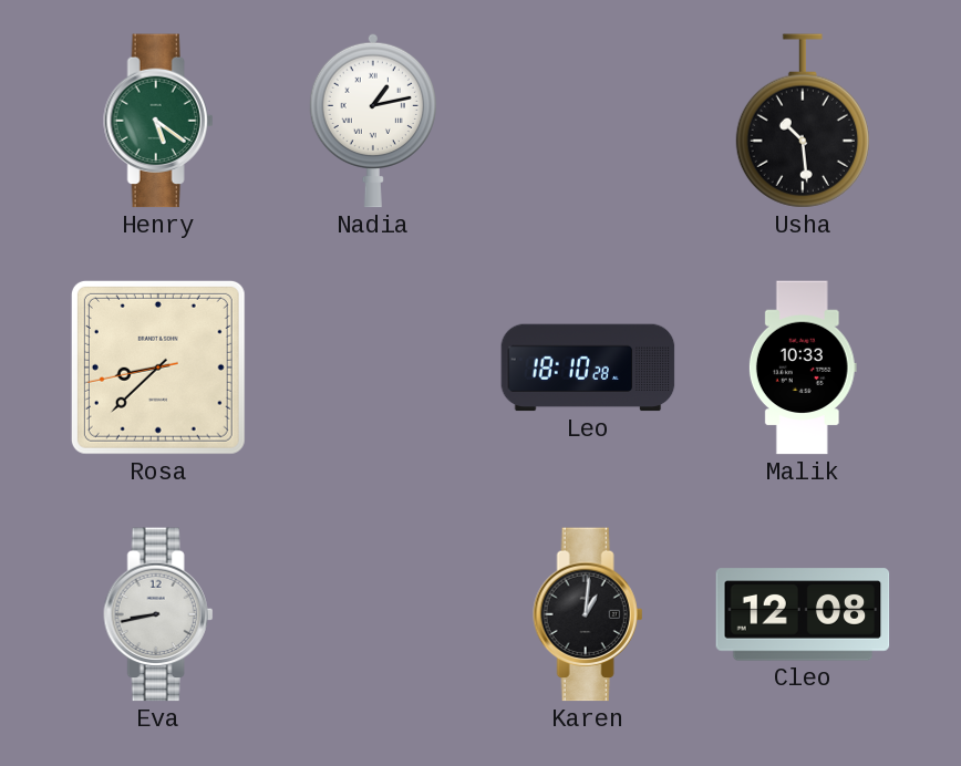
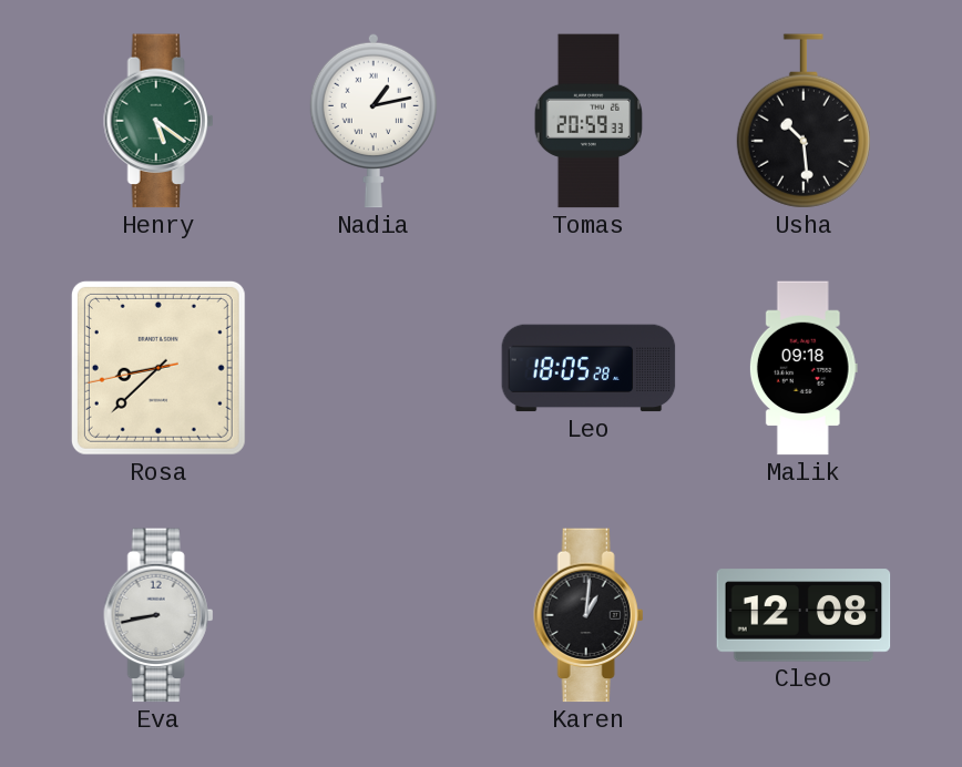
Tomas: none -> 20:59 (589, 121)
Leo: 18:10 -> 18:05 (589, 368)
Malik: 10:33 -> 09:18 (804, 368)
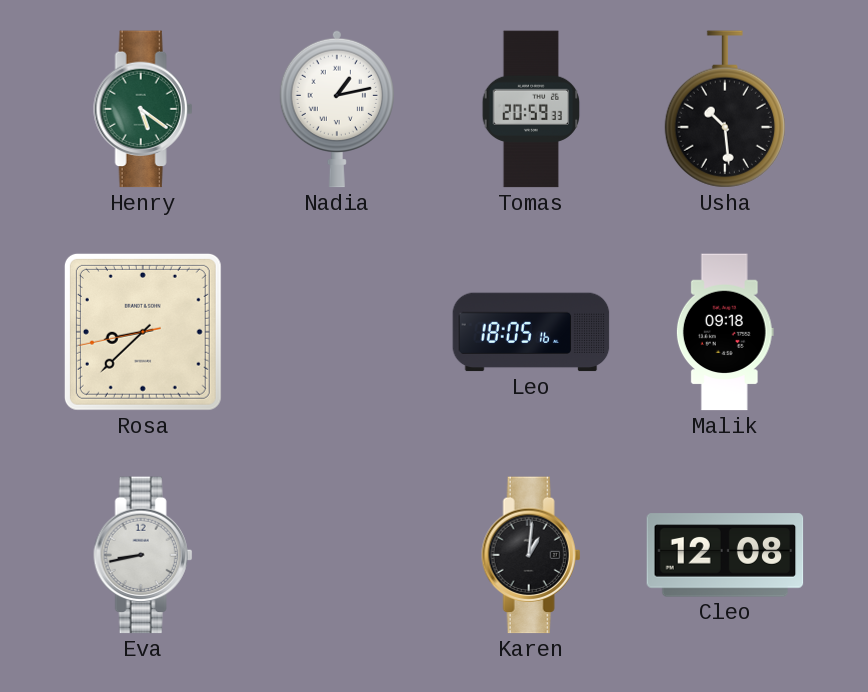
Leo: 18:05:28 -> 18:05:16 (531, 332)
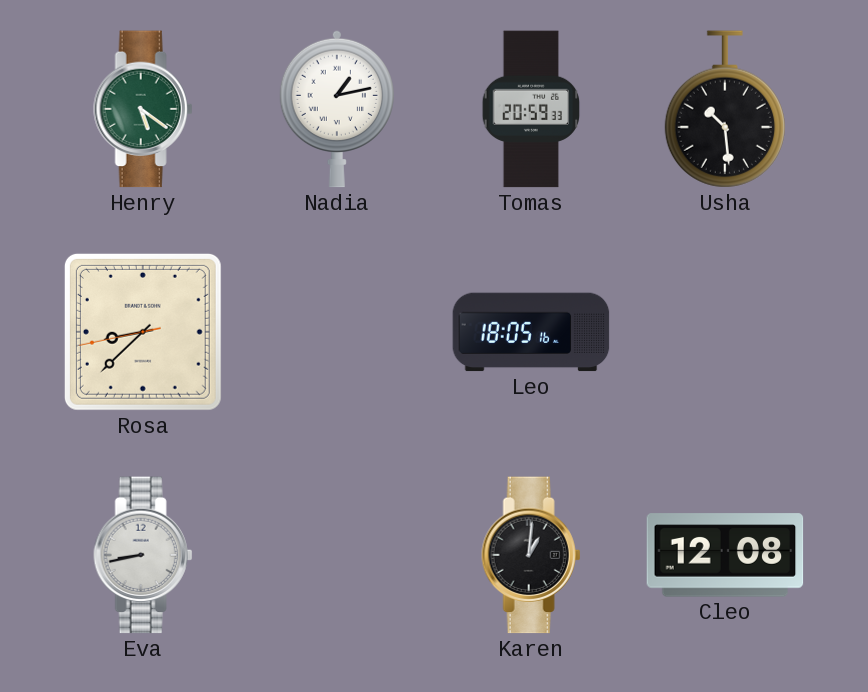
Malik: 09:18 -> none (725, 332)
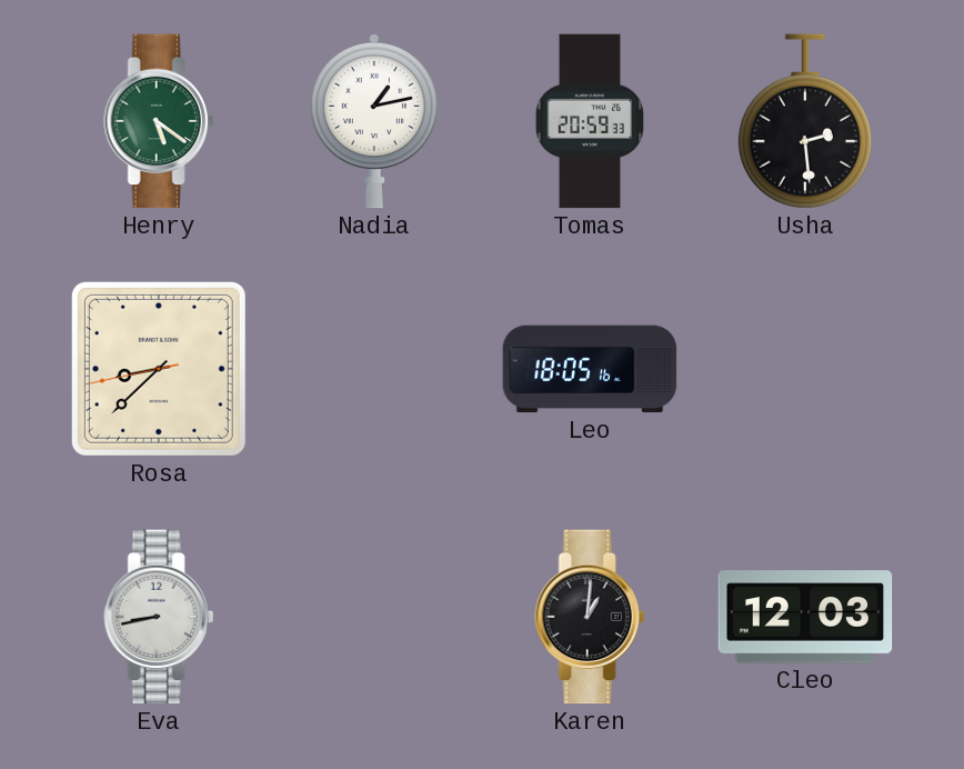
Usha: 10:29 -> 2:29 (805, 121)
Cleo: 12:08 -> 12:03 (805, 617)
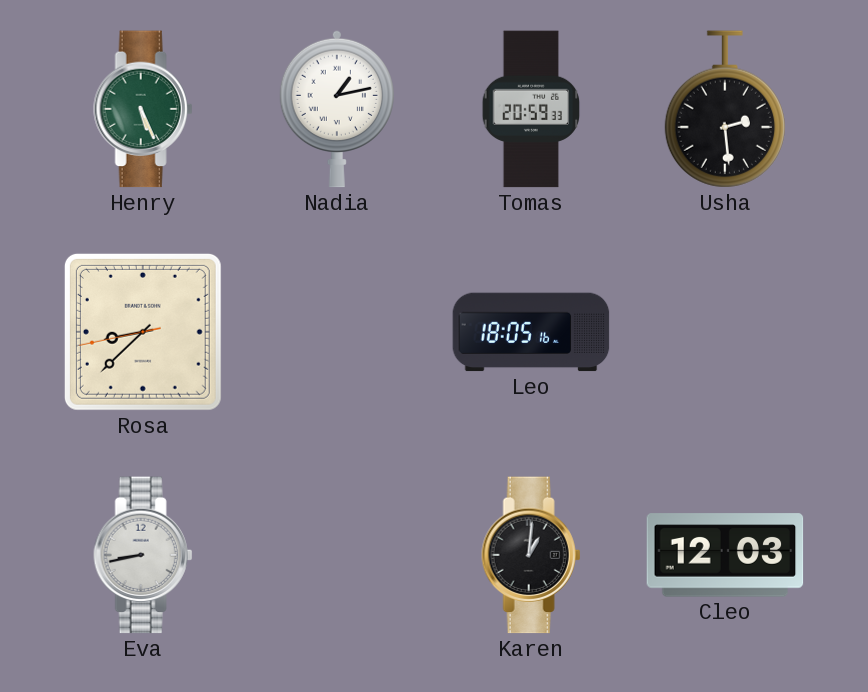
Henry: 5:21 -> 5:26 (143, 109)
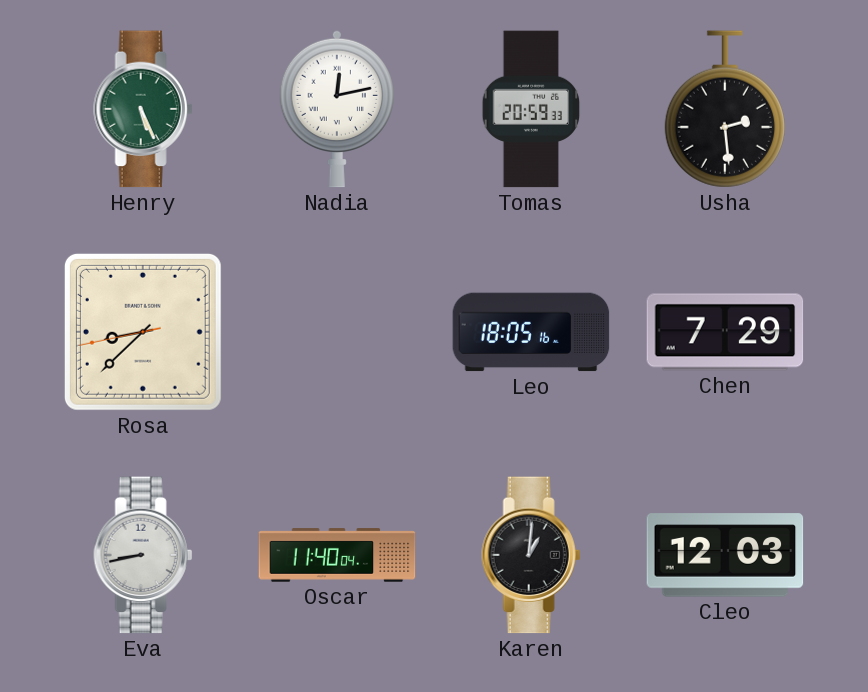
Nadia: 1:13 -> 12:13 (337, 109)
Chen: none -> 7:29 (725, 332)
Oscar: none -> 11:40 (337, 555)
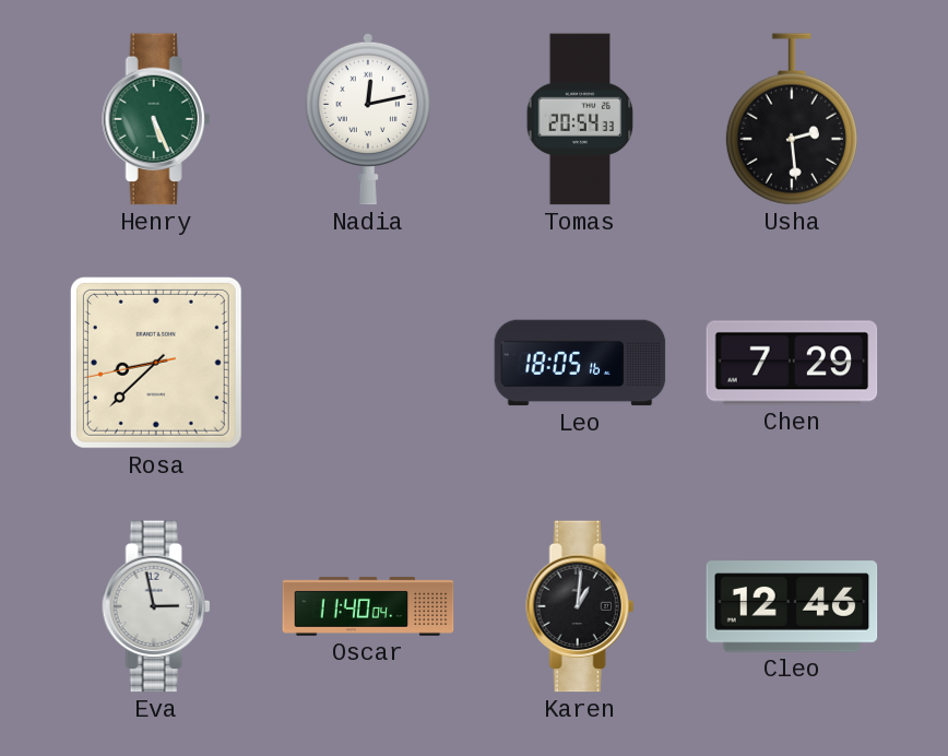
Tomas: 20:59 -> 20:54 (580, 119)
Eva: 8:43 -> 2:58 (156, 606)
Cleo: 12:03 -> 12:46 (792, 606)
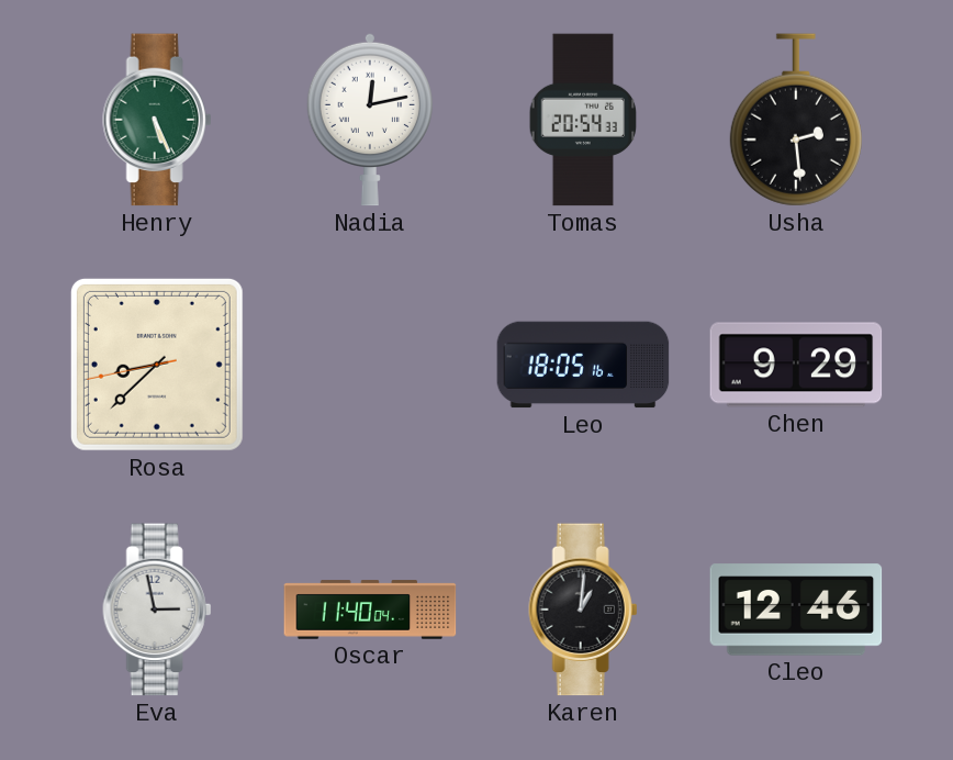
Chen: 7:29 -> 9:29 (796, 365)
